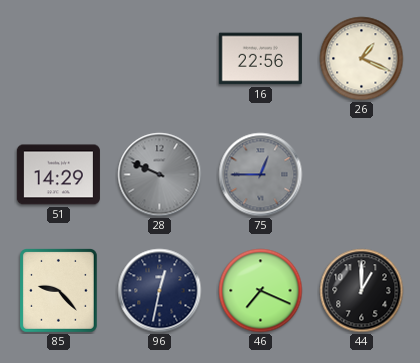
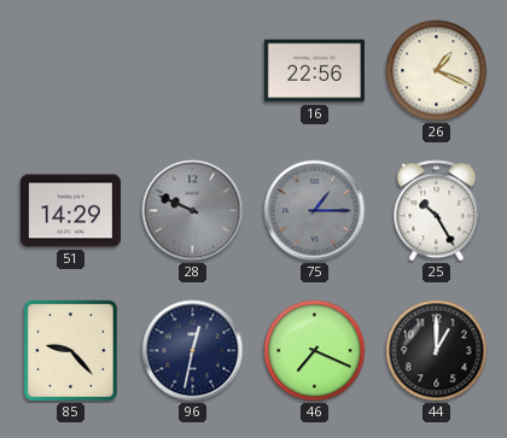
75: 12:45 -> 1:15 (315, 211)
25: none -> 10:25 (437, 211)
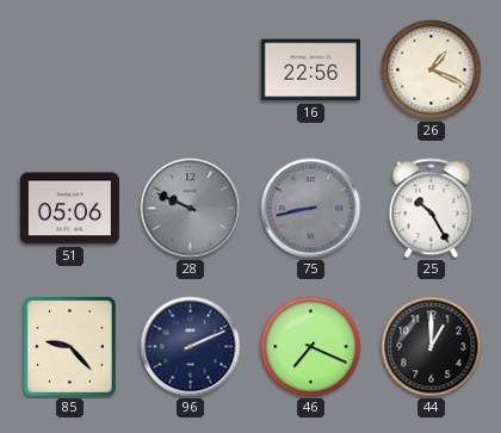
51: 14:29 -> 05:06 (69, 209)
75: 1:15 -> 8:43 (311, 209)
96: 12:32 -> 2:11 (191, 347)
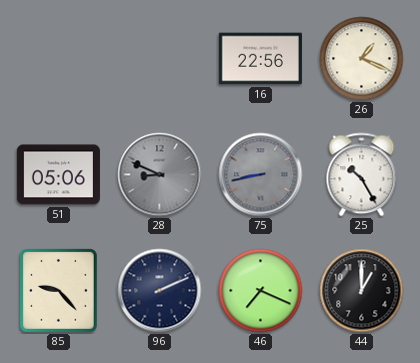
28: 9:49 -> 8:49 (160, 175)
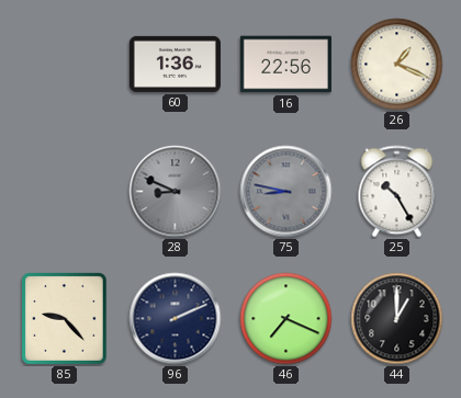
60: none -> 1:36 (175, 64)
51: 05:06 -> none (58, 175)
75: 8:43 -> 8:47 (286, 192)
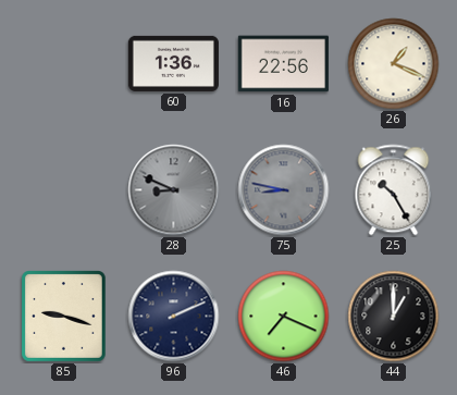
85: 9:23 -> 9:18 (64, 317)
